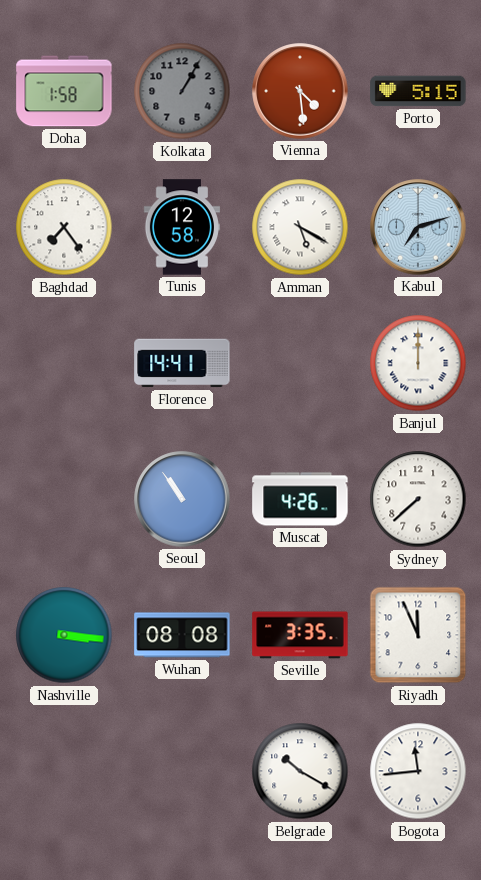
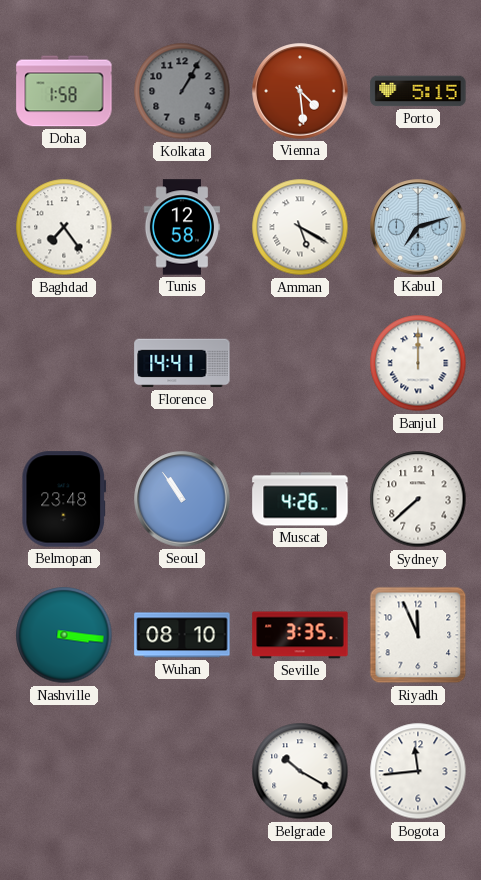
Belmopan: none -> 23:48 (64, 499)
Wuhan: 08:08 -> 08:10 (182, 635)
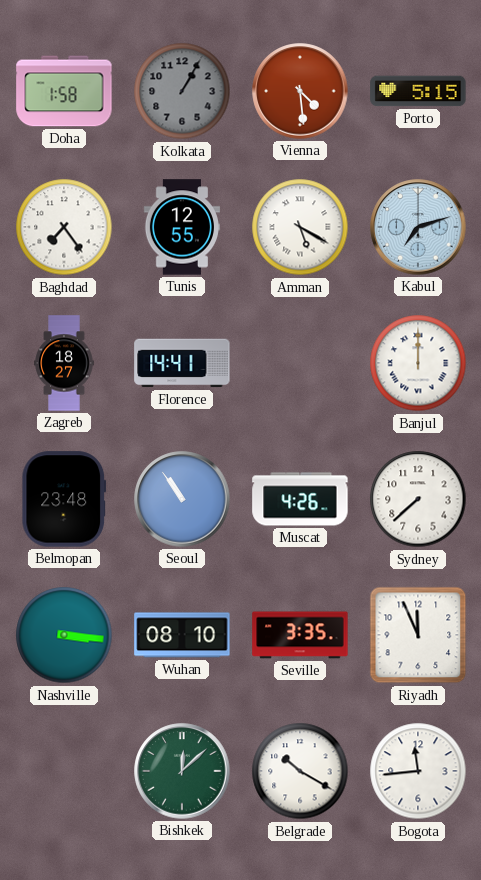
Tunis: 12:58 -> 12:55 (182, 227)
Zagreb: none -> 18:27 (64, 363)
Bishkek: none -> 12:08 (182, 771)
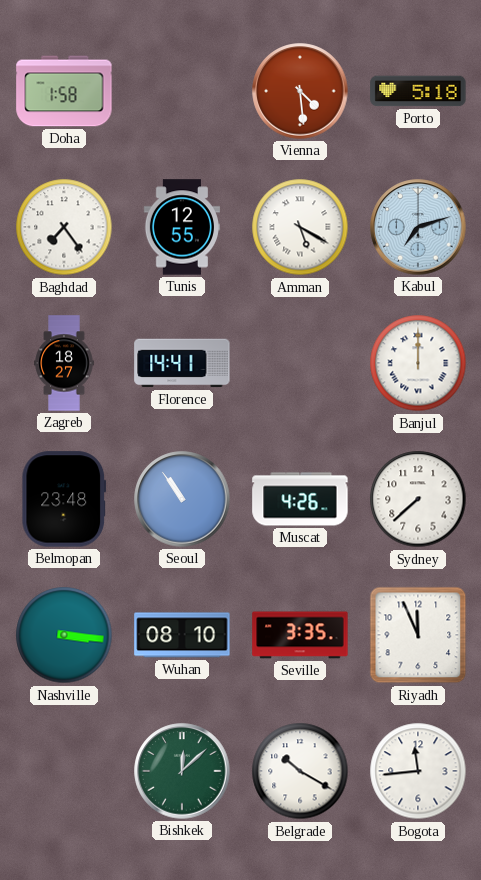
Kolkata: 1:05 -> none (182, 91)
Porto: 5:15 -> 5:18 (418, 91)
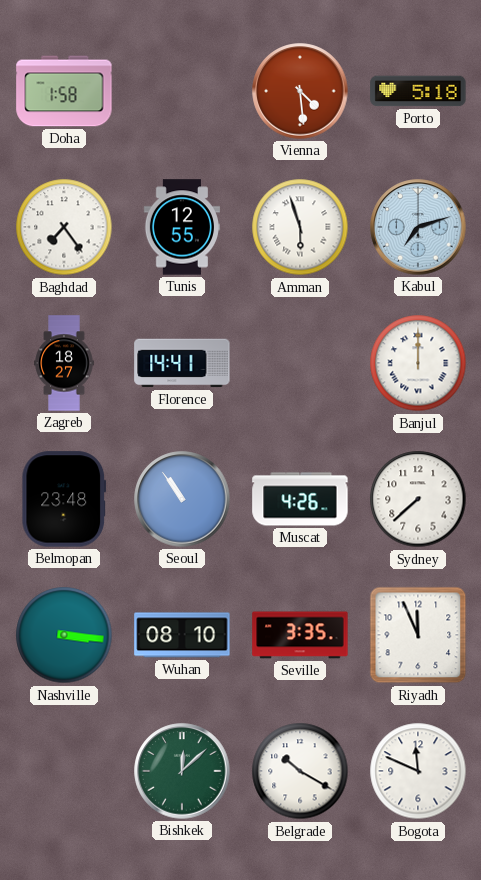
Amman: 5:20 -> 5:57 (300, 227)
Bogota: 11:44 -> 11:49 (418, 771)
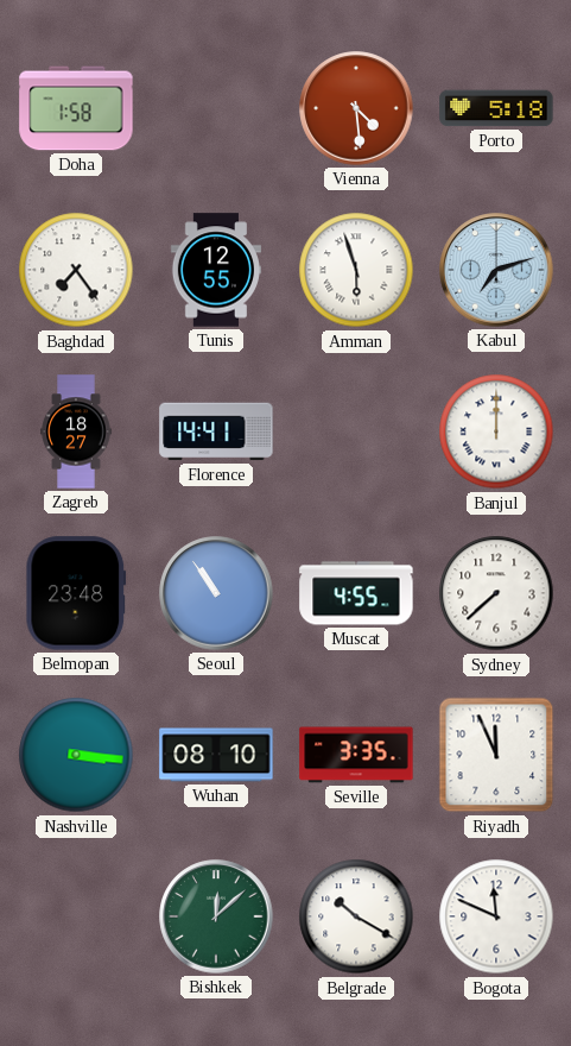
Muscat: 4:26 -> 4:55 (356, 593)
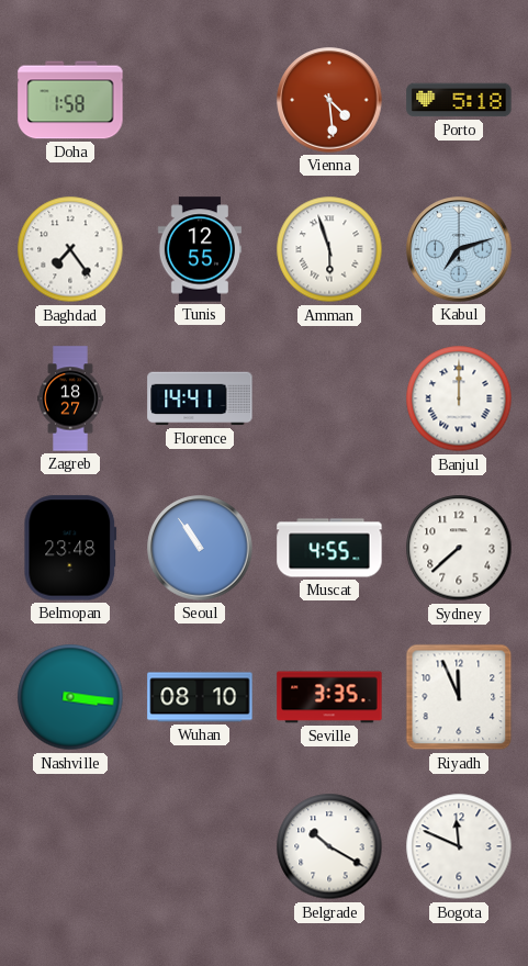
Bishkek: 12:08 -> none (216, 916)
